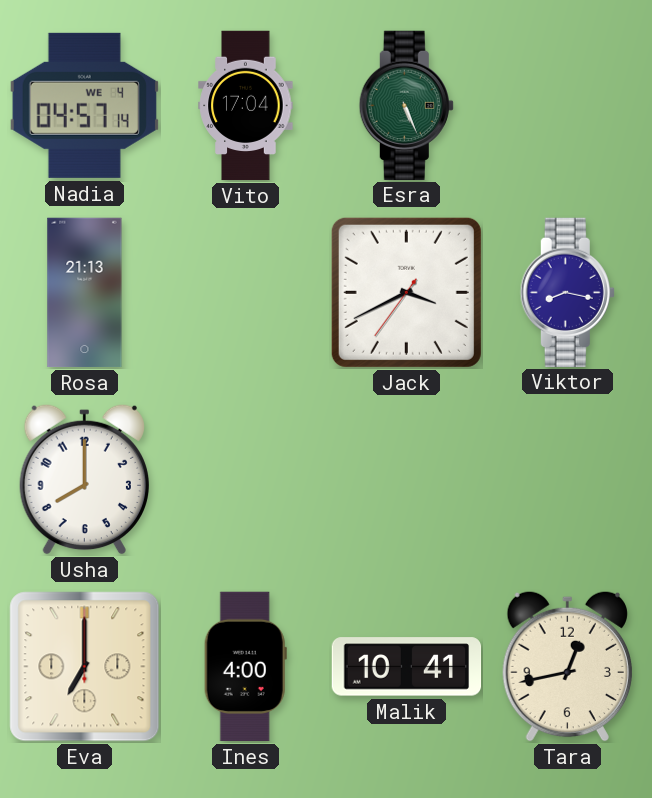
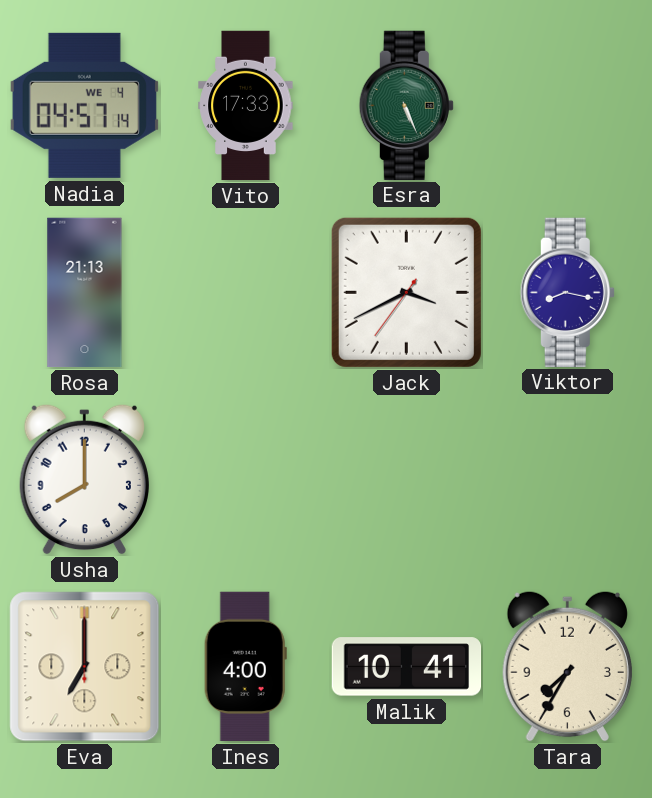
Vito: 17:04 -> 17:33 (246, 106)
Tara: 12:43 -> 7:35 (567, 666)
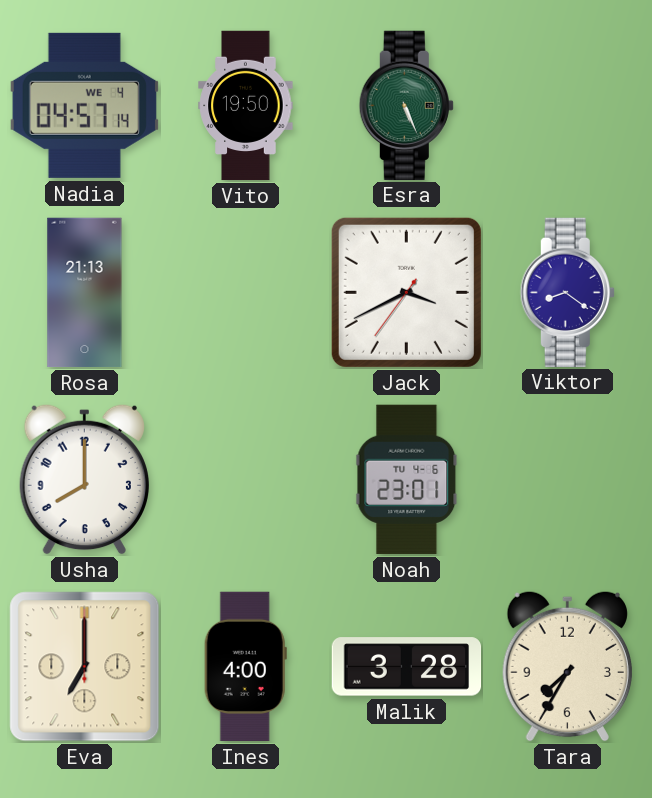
Vito: 17:33 -> 19:50 (246, 106)
Viktor: 8:17 -> 8:21 (567, 292)
Noah: none -> 23:01 (407, 479)
Malik: 10:41 -> 3:28 (407, 667)
